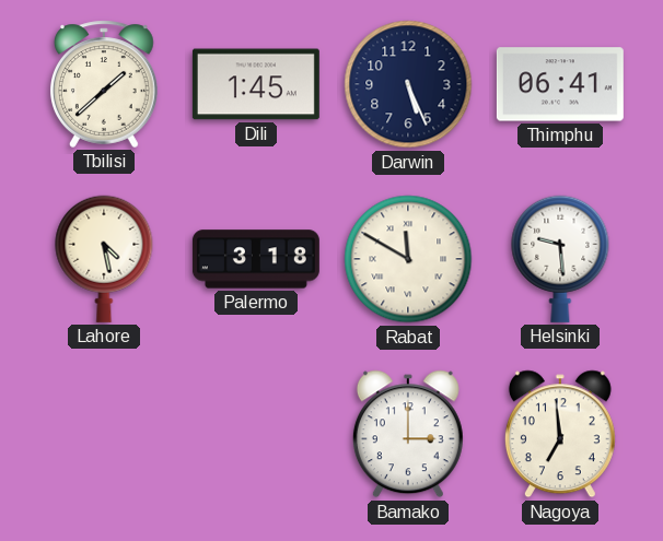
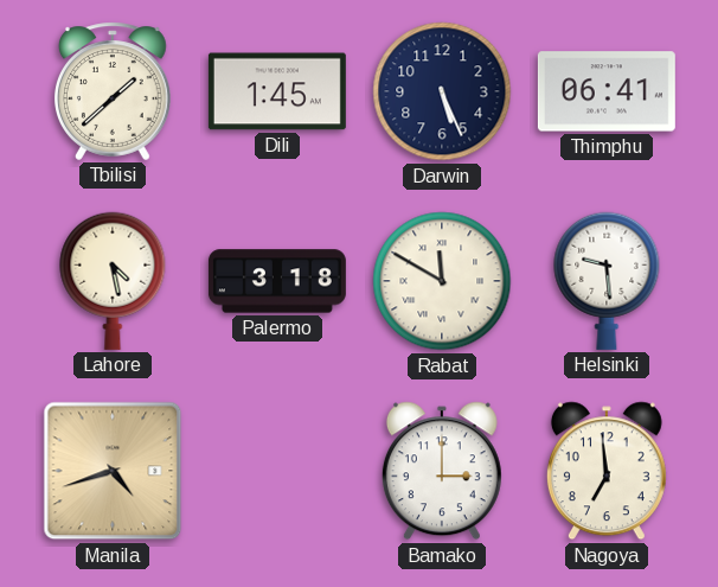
Manila: none -> 4:42 (113, 471)
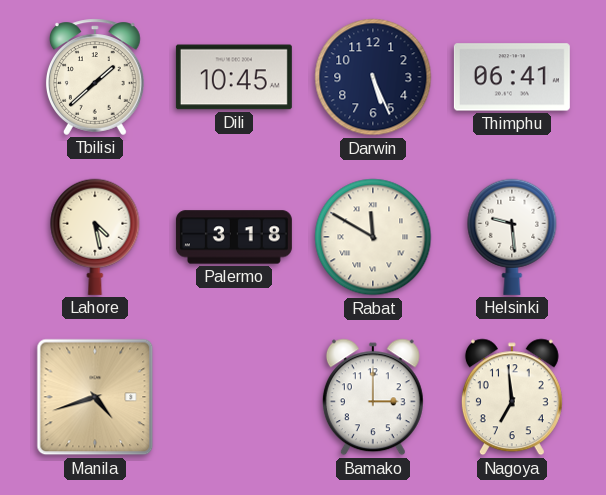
Dili: 1:45 -> 10:45 (234, 77)
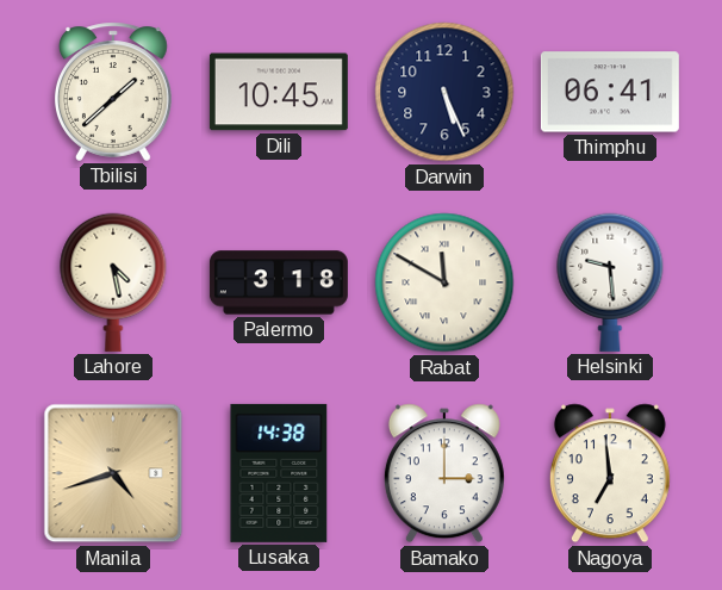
Lusaka: none -> 14:38 (279, 473)
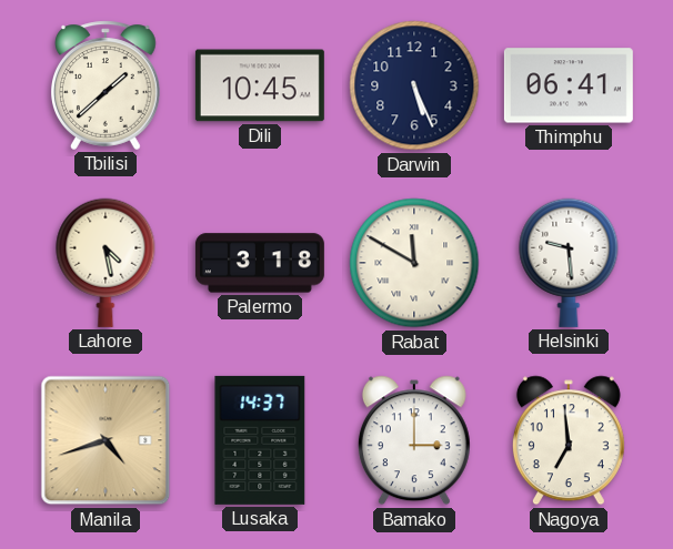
Lusaka: 14:38 -> 14:37 (260, 440)
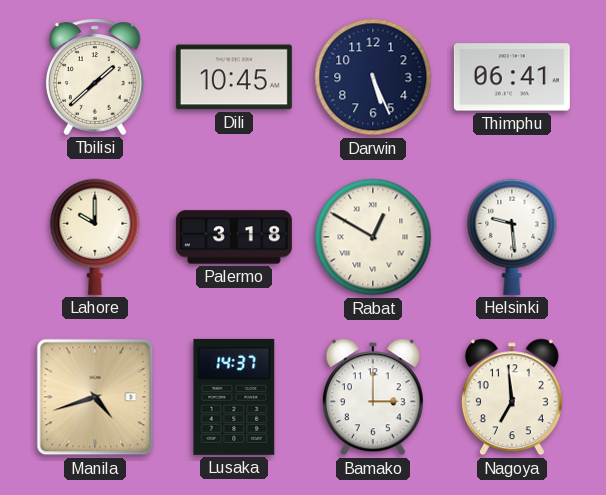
Lahore: 4:28 -> 10:00 (95, 237)
Rabat: 11:50 -> 12:50 (373, 237)
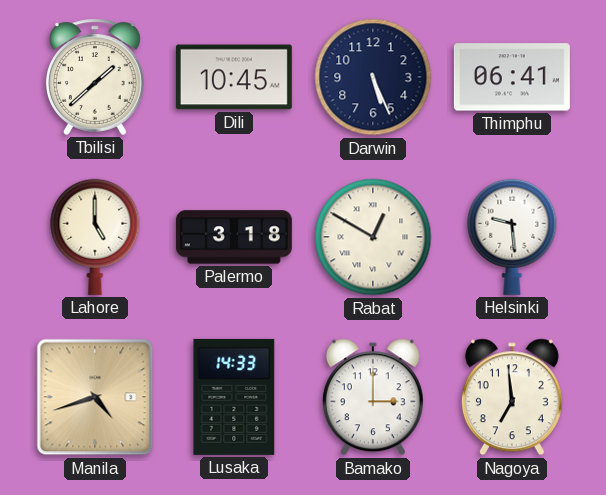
Lahore: 10:00 -> 5:00 (95, 237)
Lusaka: 14:37 -> 14:33 (234, 397)
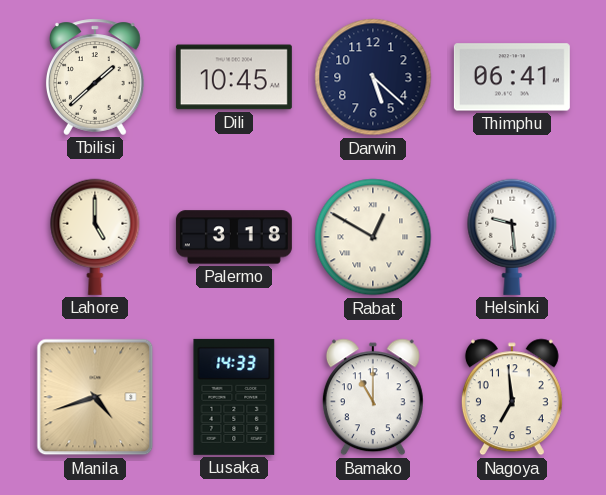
Darwin: 5:26 -> 5:22 (373, 77)
Bamako: 3:00 -> 11:00 (373, 397)
